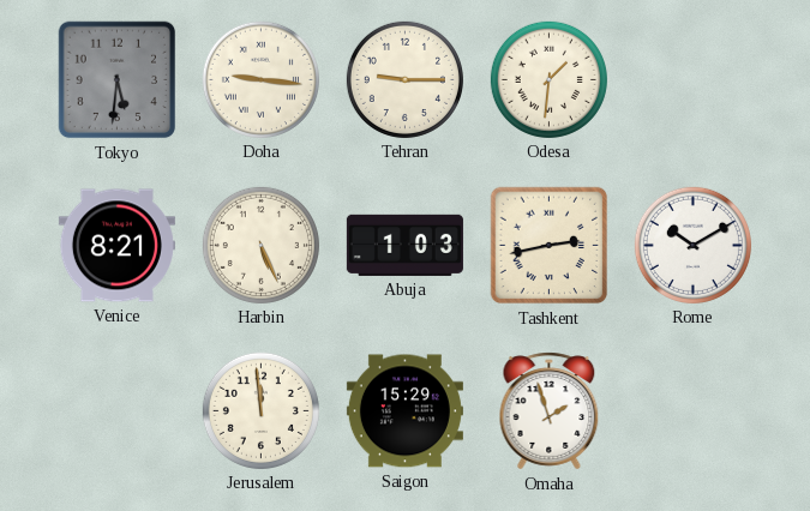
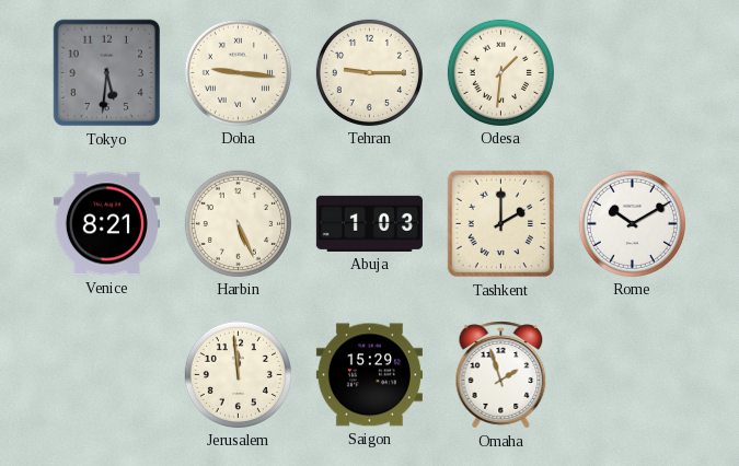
Tashkent: 2:43 -> 2:00 (501, 224)
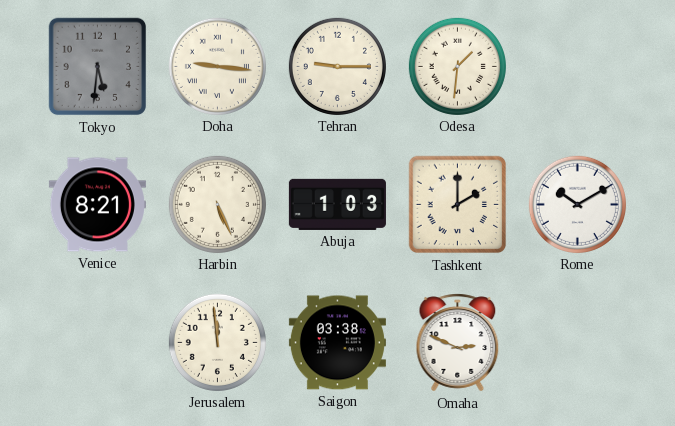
Saigon: 15:29 -> 03:38 (337, 343)
Omaha: 1:57 -> 2:49 (458, 343)
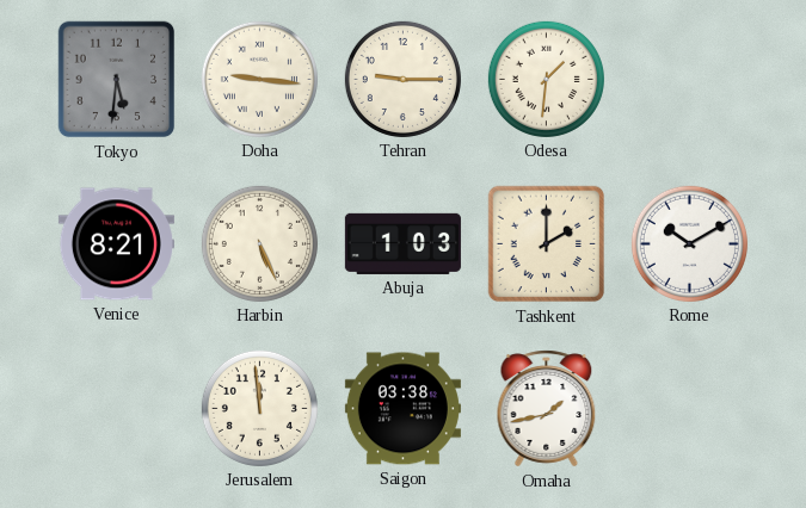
Omaha: 2:49 -> 1:43 (547, 409)
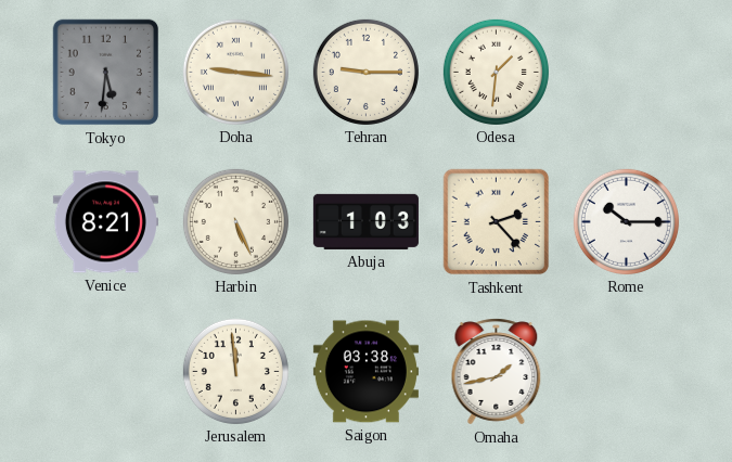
Tashkent: 2:00 -> 2:23 (497, 222)
Rome: 10:10 -> 10:15 (626, 221)
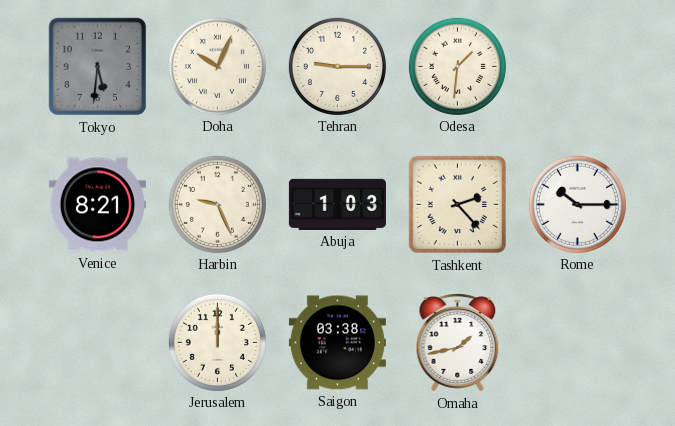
Doha: 9:16 -> 10:04 (217, 66)
Harbin: 5:26 -> 9:26 (217, 204)
Jerusalem: 11:59 -> 12:00 (217, 342)
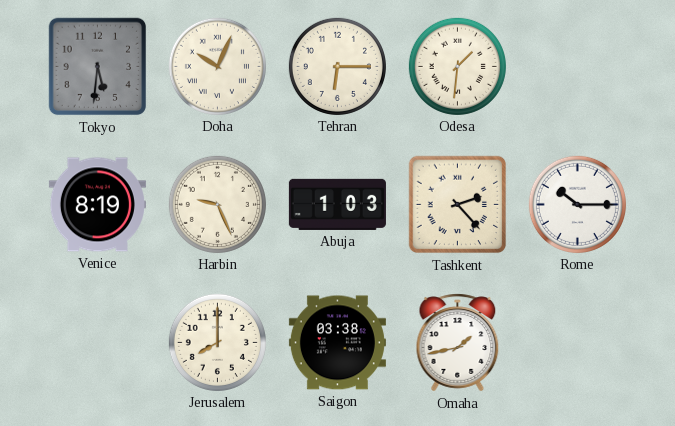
Tehran: 9:15 -> 6:15 (337, 66)
Venice: 8:21 -> 8:19 (97, 205)
Jerusalem: 12:00 -> 8:00 (217, 342)
